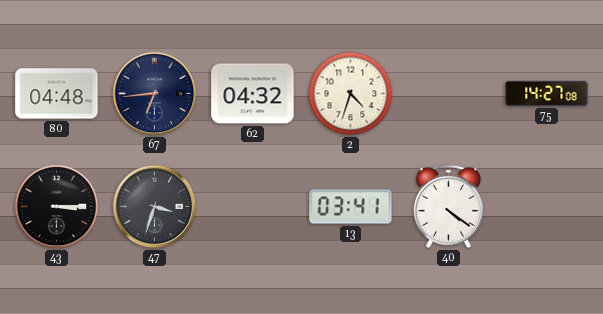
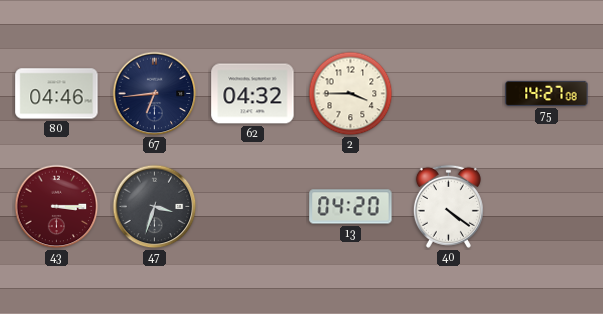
80: 04:48 -> 04:46 (57, 94)
2: 4:33 -> 3:45 (351, 94)
43 dial: black -> burgundy (57, 207)
13: 03:41 -> 04:20 (351, 207)
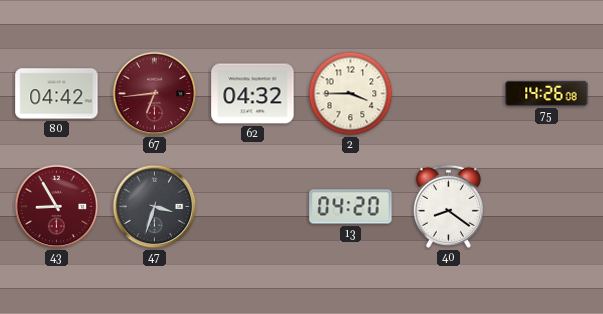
80: 04:46 -> 04:42 (57, 94)
67 dial: navy -> burgundy (155, 94)
75: 14:27 -> 14:26 (547, 93)
43: 3:15 -> 8:55 (57, 207)
40: 4:21 -> 8:21 (448, 206)
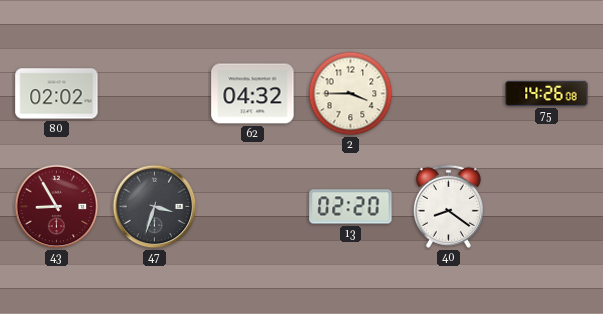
80: 04:42 -> 02:02 (57, 94)
67: 6:44 -> none (155, 94)
13: 04:20 -> 02:20 (351, 207)
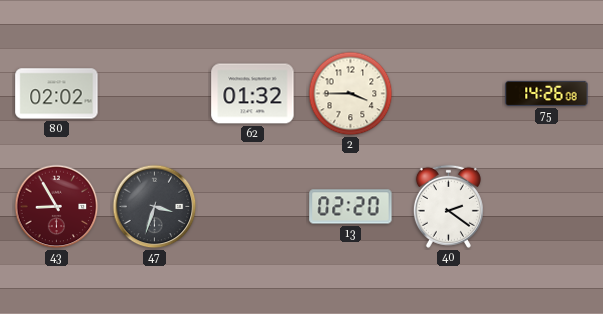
62: 04:32 -> 01:32 (253, 94)
40: 8:21 -> 2:21 (448, 206)
